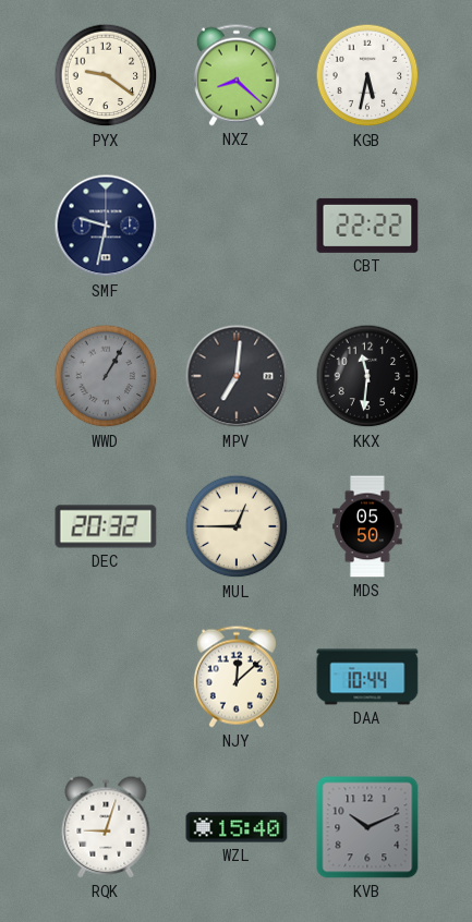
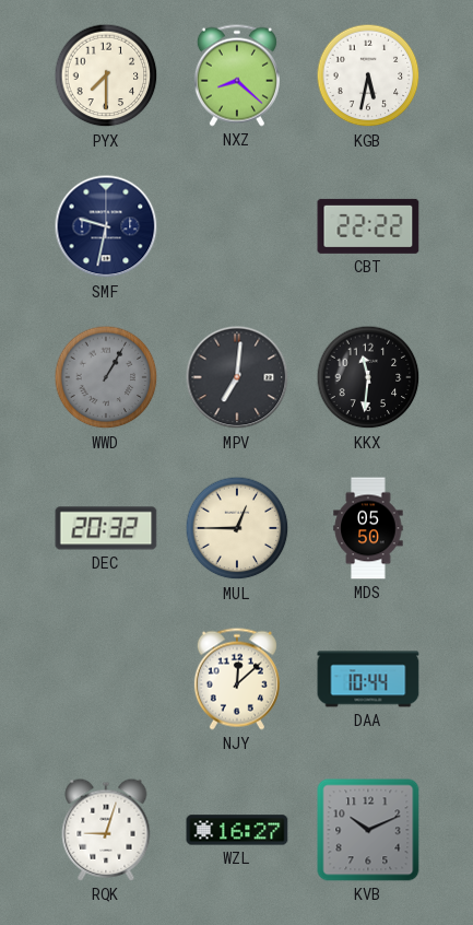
PYX: 9:21 -> 7:30 (106, 75)
WZL: 15:40 -> 16:27 (237, 830)
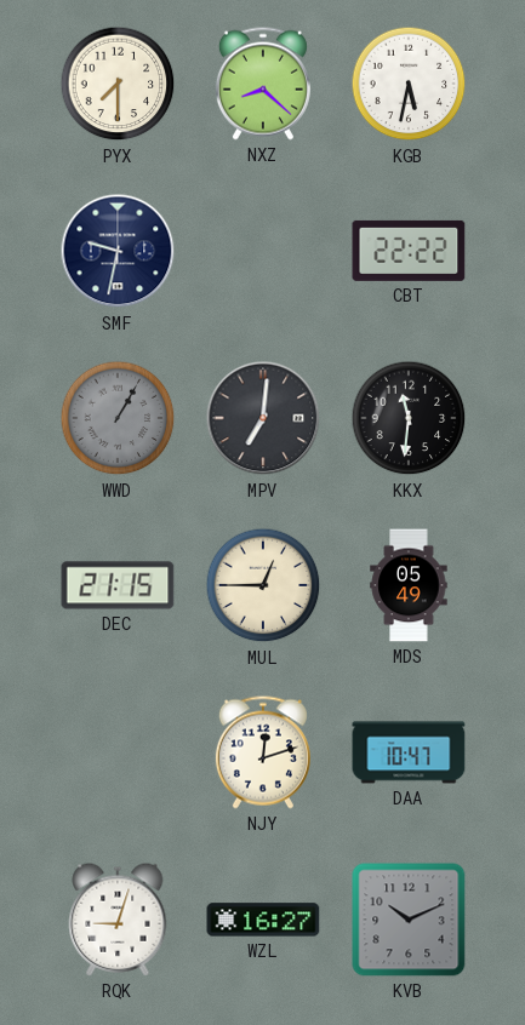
DEC: 20:32 -> 21:15 (118, 585)
MDS: 05:50 -> 05:49 (409, 585)
NJY: 12:08 -> 12:12 (263, 752)
DAA: 10:44 -> 10:47 (409, 752)
